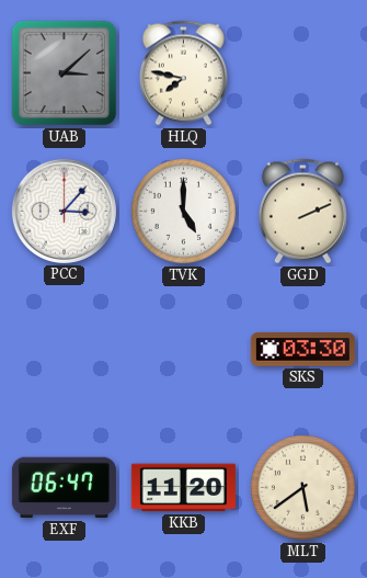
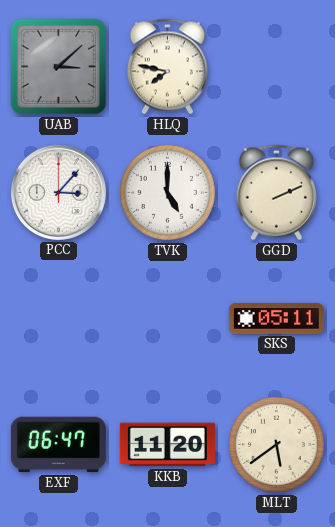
SKS: 03:30 -> 05:11 (276, 319)
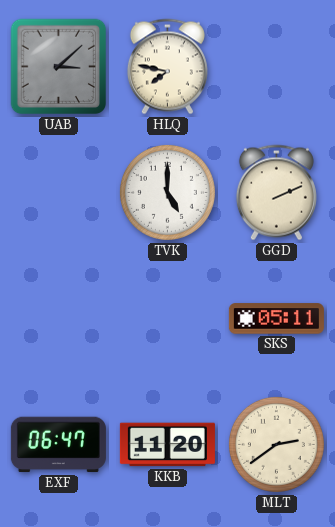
PCC: 3:07 -> none (58, 192)
MLT: 5:39 -> 2:39 (276, 444)
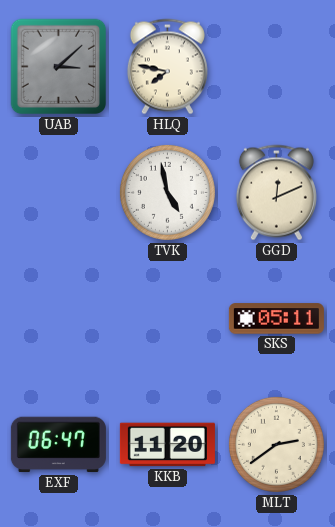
TVK: 5:00 -> 4:58 (167, 192)
GGD: 2:11 -> 12:11 (276, 193)
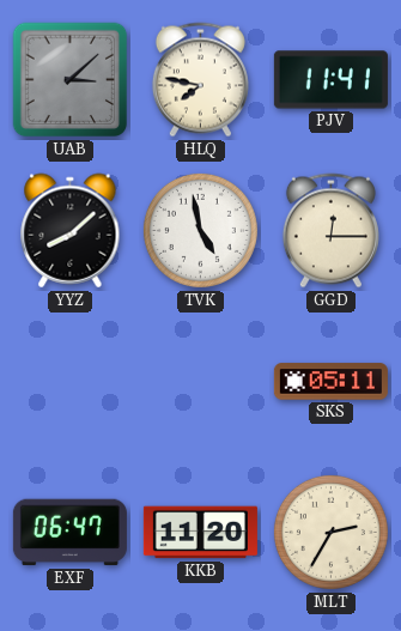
PJV: none -> 11:41 (330, 80)
YYZ: none -> 8:08 (71, 231)
GGD: 12:11 -> 12:15 (330, 231)
MLT: 2:39 -> 2:35 (330, 532)
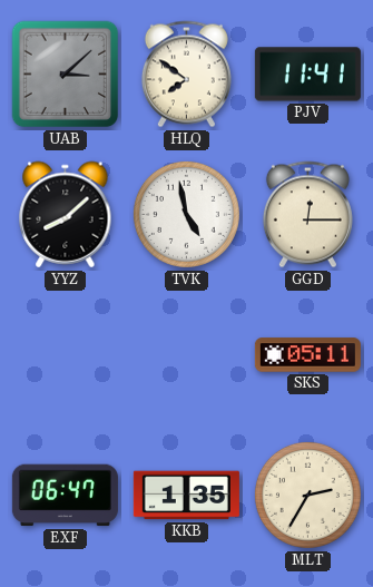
HLQ: 7:47 -> 7:51 (186, 75)
KKB: 11:20 -> 1:35 (186, 496)
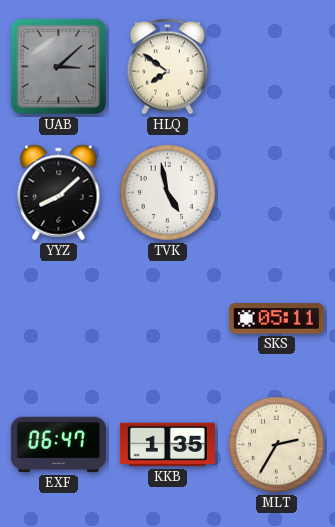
PJV: 11:41 -> none (307, 75)
GGD: 12:15 -> none (307, 215)
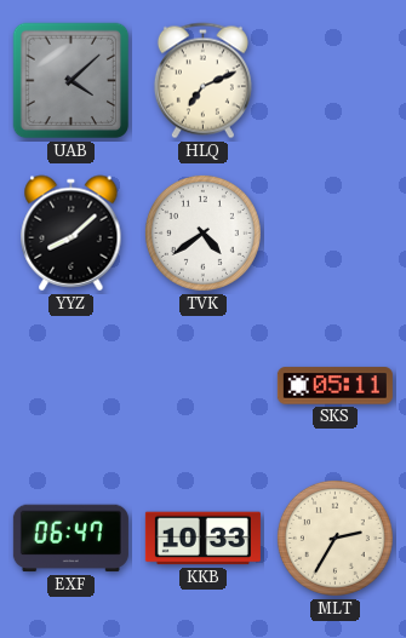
UAB: 3:08 -> 4:08 (72, 81)
HLQ: 7:51 -> 7:11 (202, 81)
TVK: 4:58 -> 4:39 (202, 232)
KKB: 1:35 -> 10:33 (202, 539)
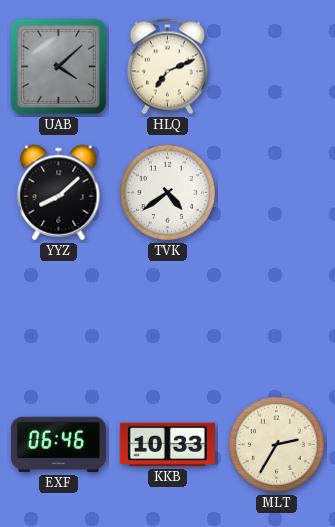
SKS: 05:11 -> none (334, 386)
EXF: 06:47 -> 06:46 (58, 445)
